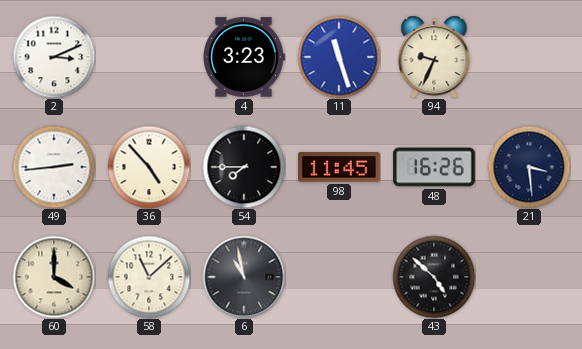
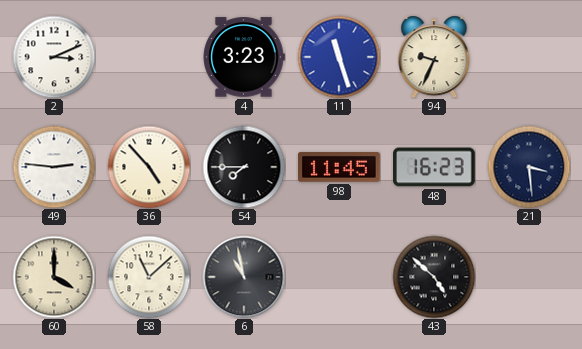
49: 2:44 -> 2:46 (54, 167)
48: 16:26 -> 16:23 (434, 167)
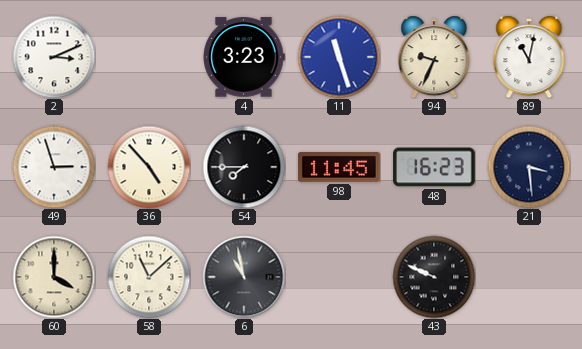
89: none -> 11:02 (529, 57)
49: 2:46 -> 2:57 (54, 167)
43: 4:52 -> 9:49 (434, 277)
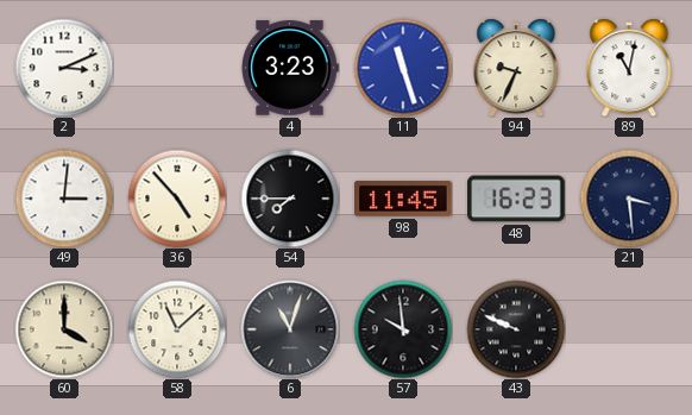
49: 2:57 -> 3:01 (64, 199)
6: 10:58 -> 11:03 (290, 329)
57: none -> 9:59 (403, 329)
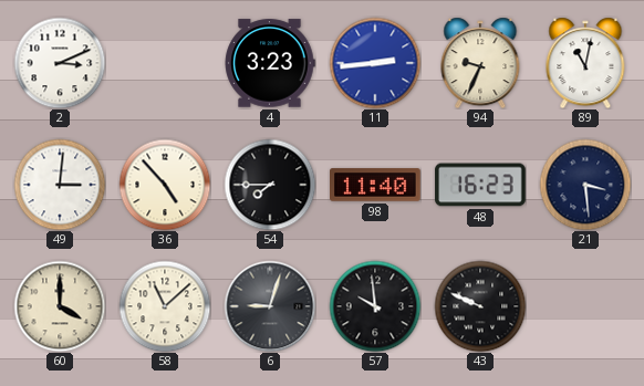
11: 11:27 -> 2:44 (375, 63)
98: 11:45 -> 11:40 (376, 185)
6: 11:03 -> 9:03 (270, 306)
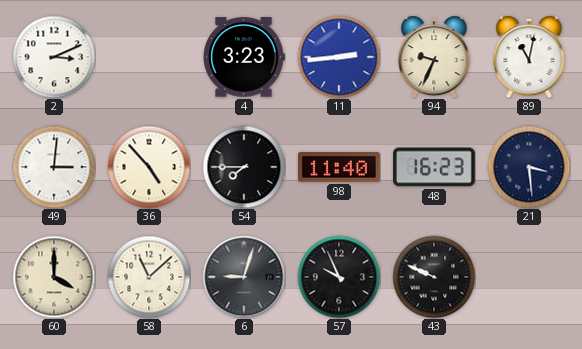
57: 9:59 -> 9:56 (339, 277)
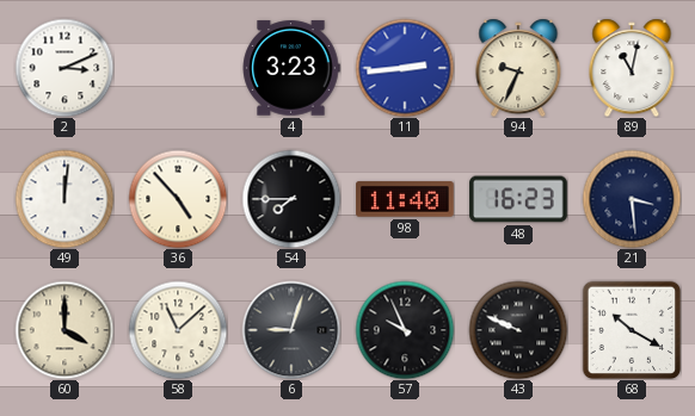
49: 3:01 -> 12:01 (64, 199)
68: none -> 10:20 (632, 330)
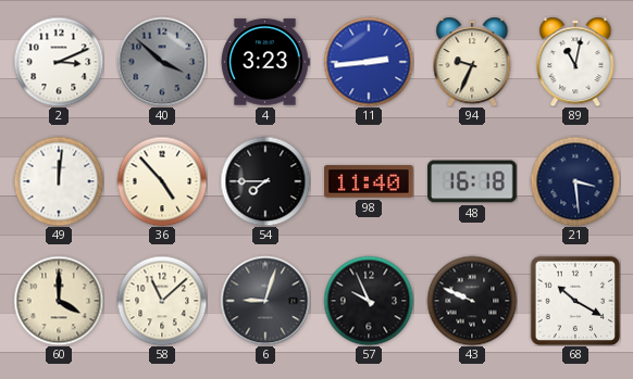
40: none -> 3:52 (162, 62)
48: 16:23 -> 16:18 (472, 181)
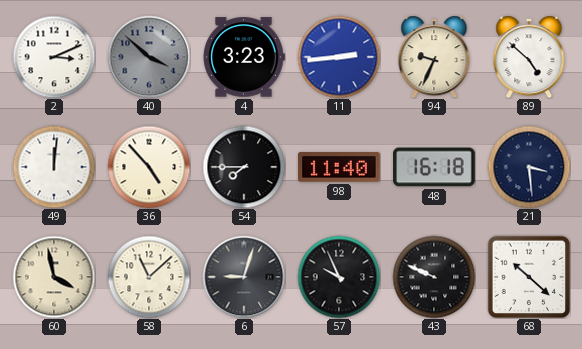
89: 11:02 -> 4:52 (529, 57)
60: 4:00 -> 3:58 (54, 277)
68: 10:20 -> 10:22 (529, 277)
